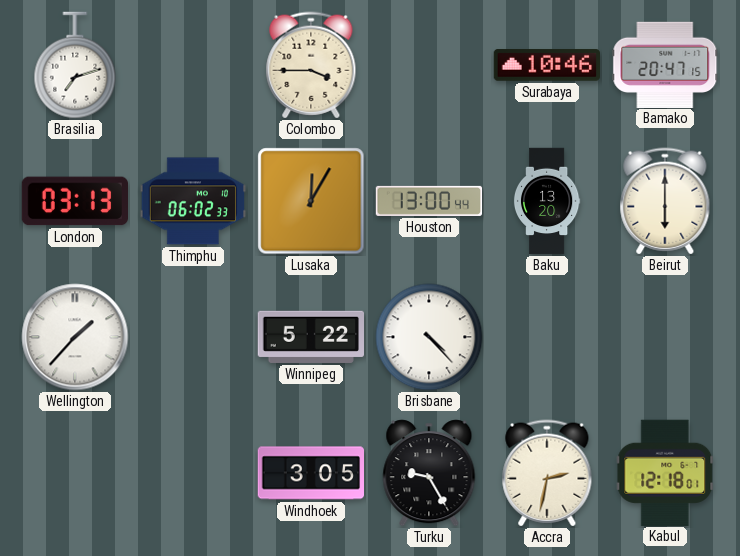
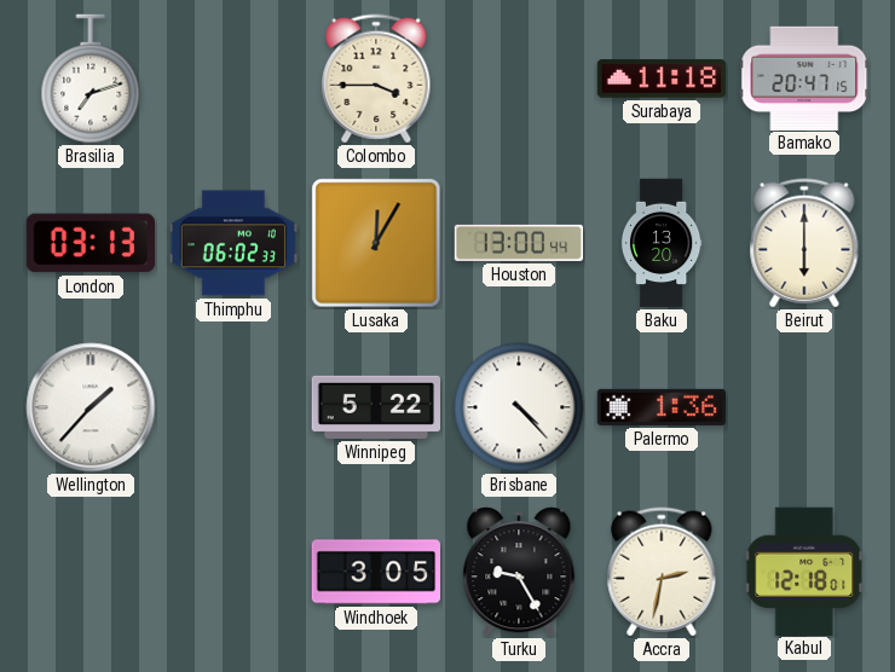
Surabaya: 10:46 -> 11:18 (660, 79)
Palermo: none -> 1:36 (660, 407)
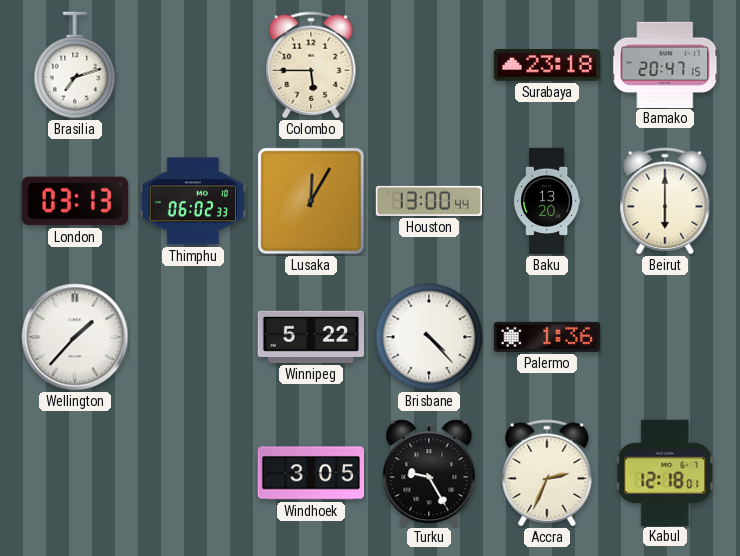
Colombo: 3:45 -> 5:45 (311, 65)
Surabaya: 11:18 -> 23:18 (546, 65)
Accra: 2:32 -> 2:34 (547, 473)
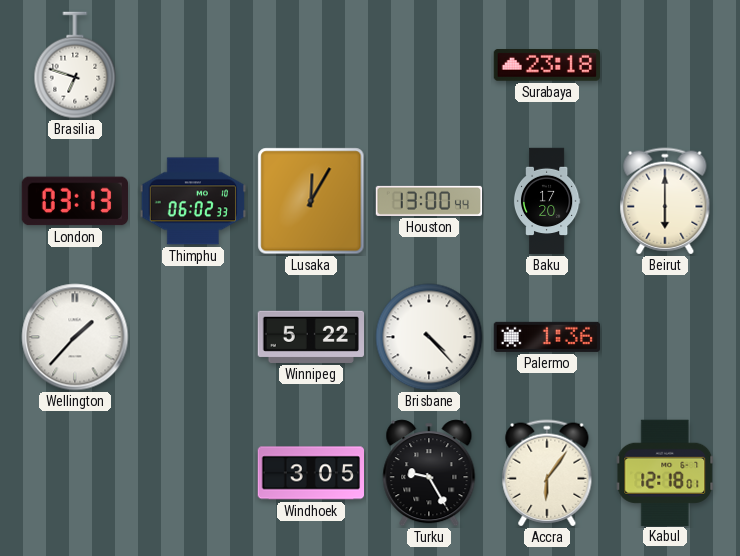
Brasilia: 7:12 -> 6:48 (75, 65)
Colombo: 5:45 -> none (311, 65)
Bamako: 20:47 -> none (665, 64)
Baku: 13:20 -> 17:20 (547, 201)
Accra: 2:34 -> 6:06 (547, 473)
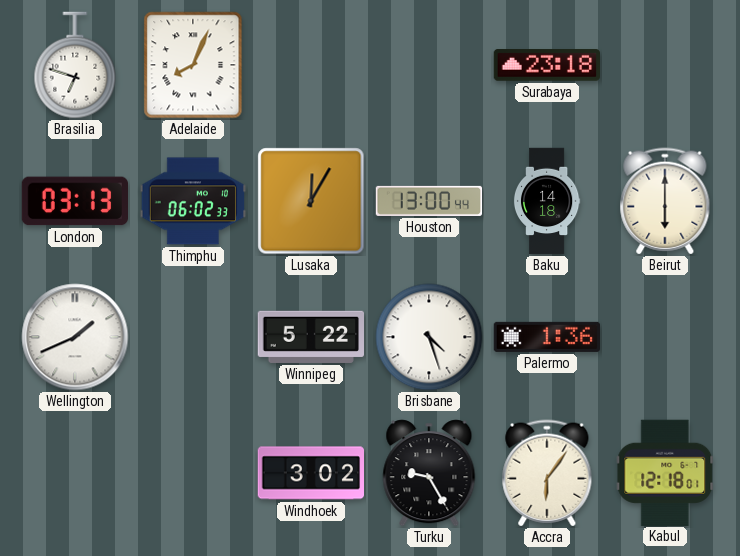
Adelaide: none -> 8:04 (193, 65)
Baku: 17:20 -> 14:18 (547, 201)
Wellington: 1:37 -> 1:41 (75, 337)
Brisbane: 4:23 -> 4:27 (429, 337)
Windhoek: 3:05 -> 3:02 (310, 473)
